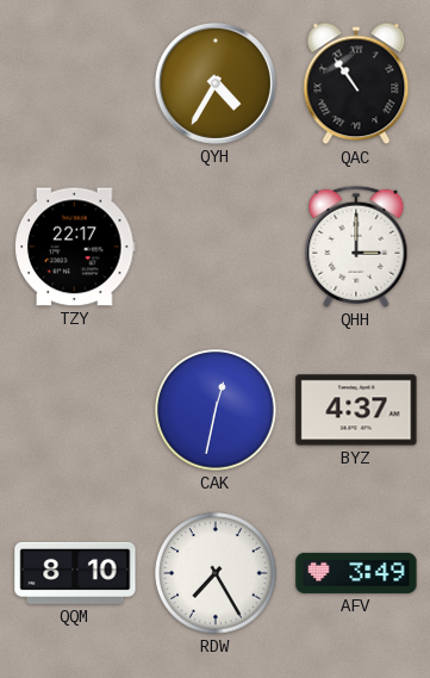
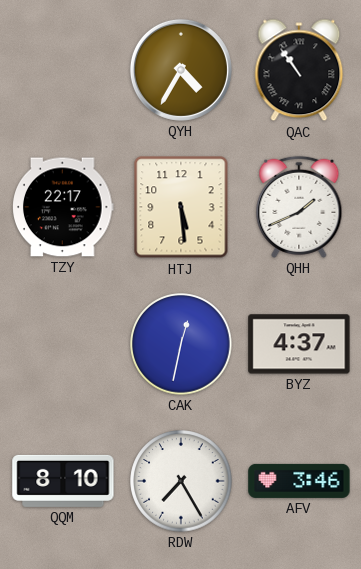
HTJ: none -> 5:29 (181, 207)
QHH: 3:00 -> 1:41 (299, 207)
AFV: 3:49 -> 3:46 (299, 481)
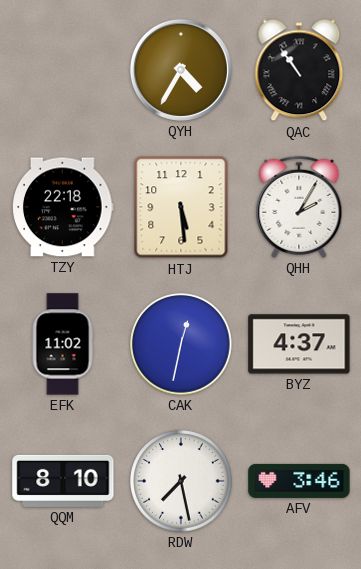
TZY: 22:17 -> 22:18 (64, 207)
QHH: 1:41 -> 2:05 (299, 207)
EFK: none -> 11:02 (63, 344)
RDW: 7:25 -> 7:28 (181, 481)
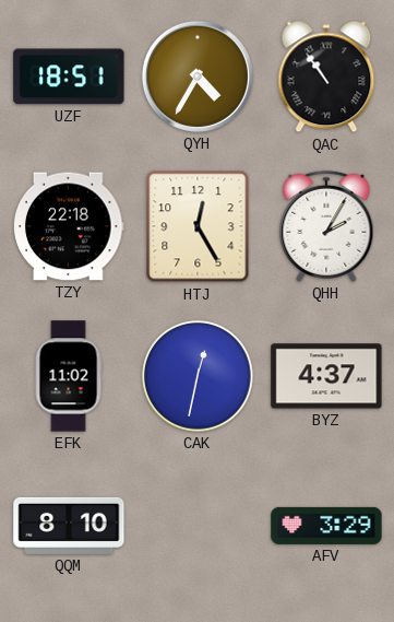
UZF: none -> 18:51 (69, 77)
HTJ: 5:29 -> 12:25 (198, 226)
RDW: 7:28 -> none (181, 481)
AFV: 3:46 -> 3:29 (326, 526)
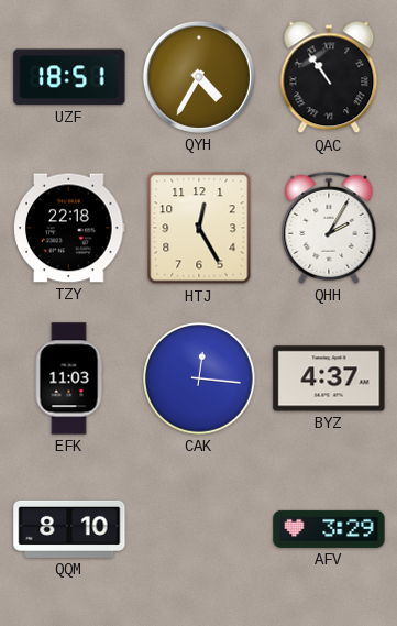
EFK: 11:02 -> 11:03 (69, 378)
CAK: 12:32 -> 12:16 (199, 378)
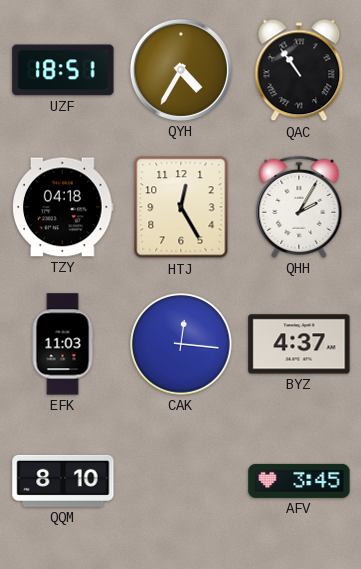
TZY: 22:18 -> 04:18 (64, 207)
AFV: 3:29 -> 3:45 (299, 481)
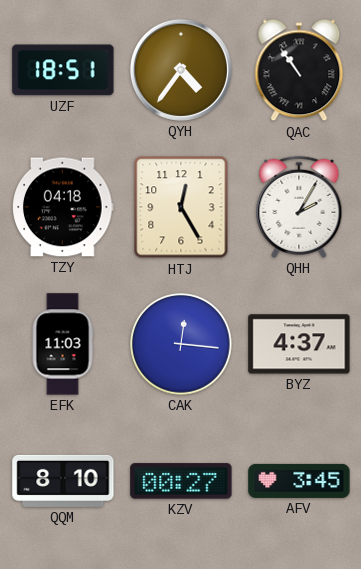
QYH: 4:35 -> 4:36 (181, 70)
KZV: none -> 00:27 (181, 481)
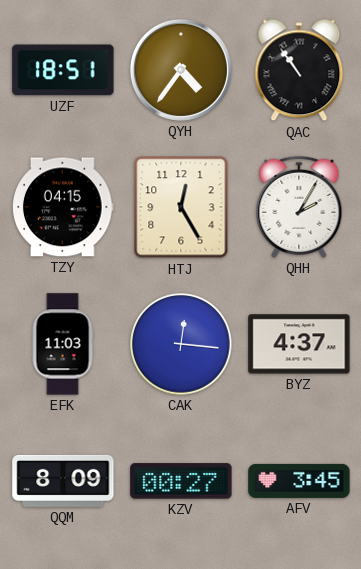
TZY: 04:18 -> 04:15 (64, 207)
QQM: 8:10 -> 8:09 (63, 481)
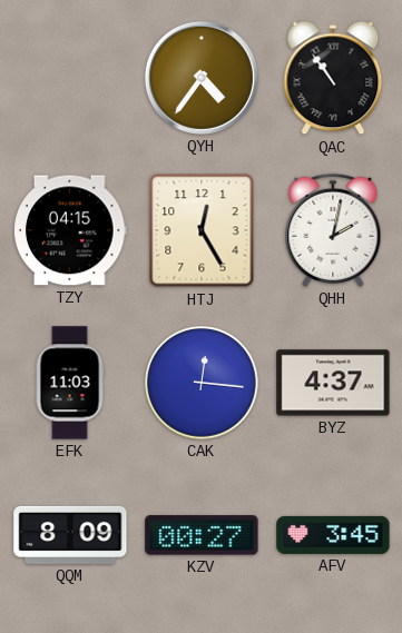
UZF: 18:51 -> none (63, 70)
QHH: 2:05 -> 2:02 (333, 230)
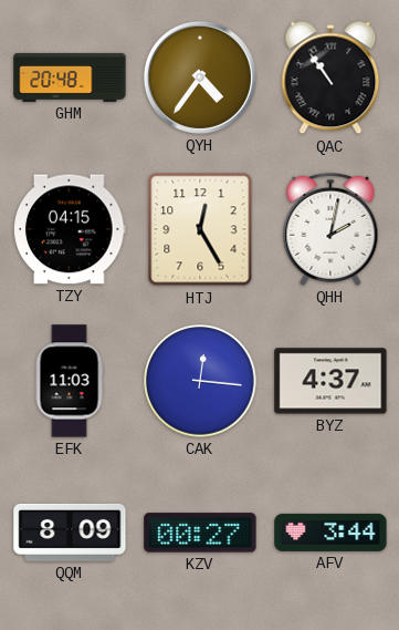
GHM: none -> 20:48 (70, 78)
AFV: 3:45 -> 3:44 (330, 533)
